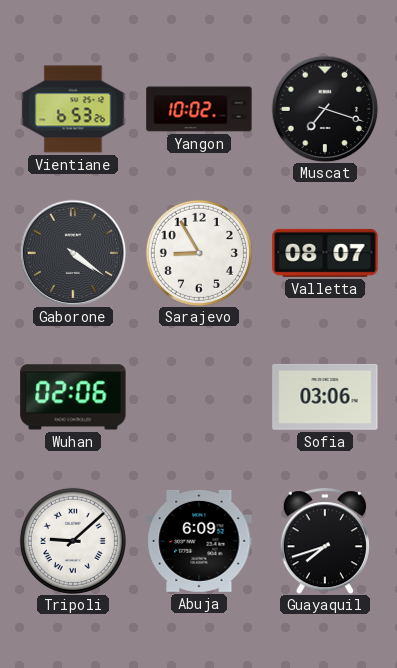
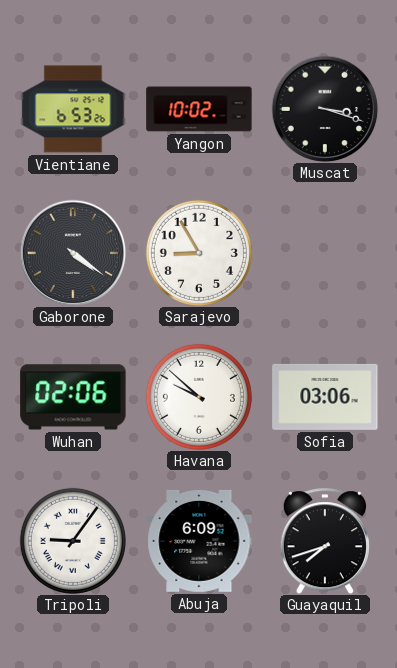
Muscat: 7:18 -> 3:18 (325, 109)
Valletta: 08:07 -> none (325, 253)
Havana: none -> 9:52 (199, 397)
Tripoli: 9:08 -> 9:06 (73, 541)
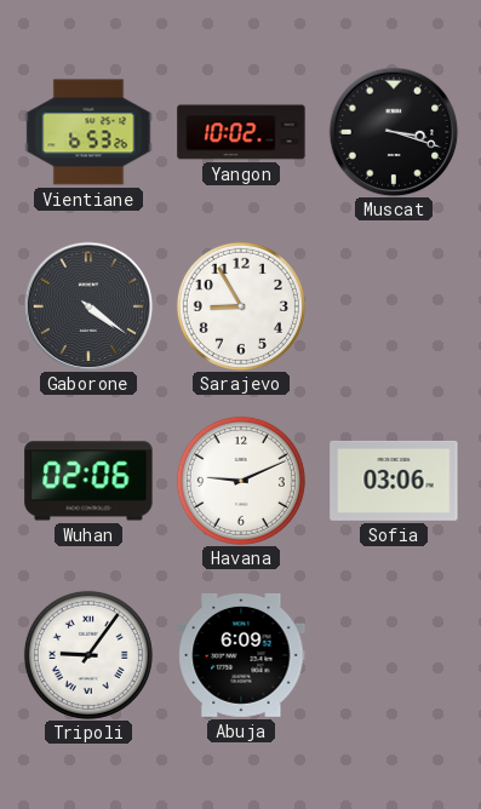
Havana: 9:52 -> 9:11 (241, 481)
Guayaquil: 7:42 -> none (325, 541)
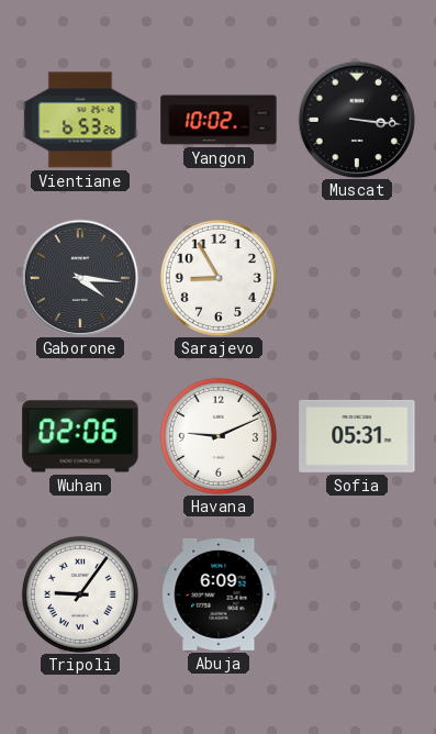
Muscat: 3:18 -> 3:16 (357, 120)
Gaborone: 4:21 -> 4:16 (80, 278)
Sofia: 03:06 -> 05:31 (357, 436)
